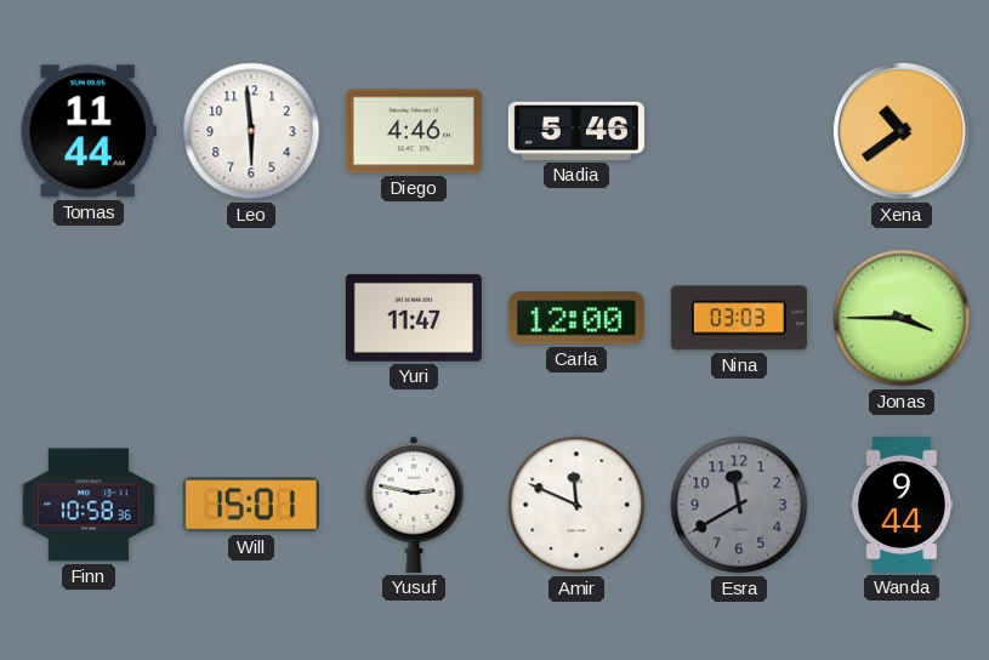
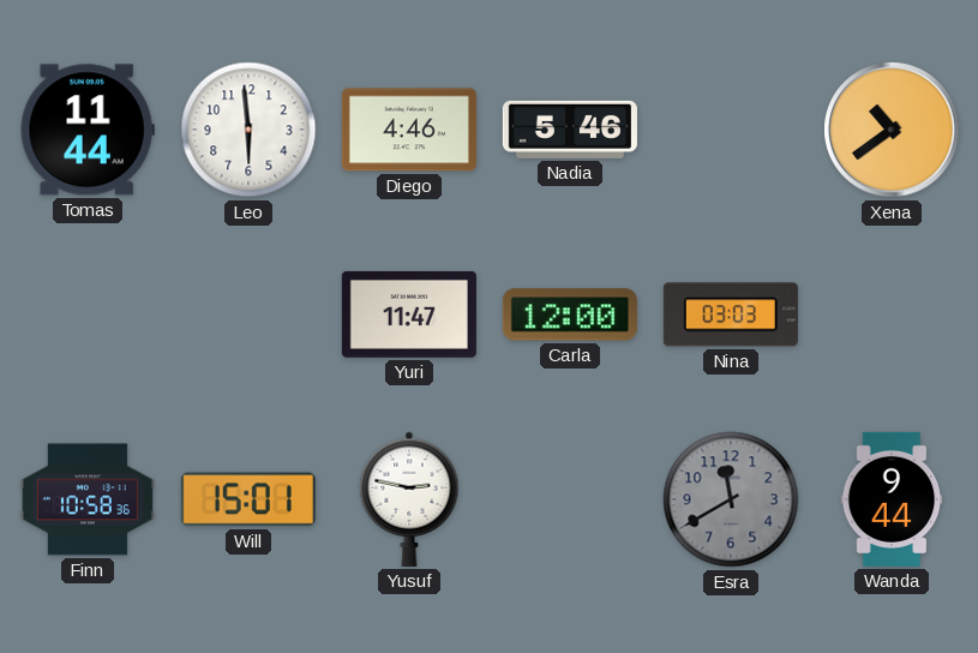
Jonas: 3:45 -> none (902, 318)
Amir: 11:49 -> none (576, 505)
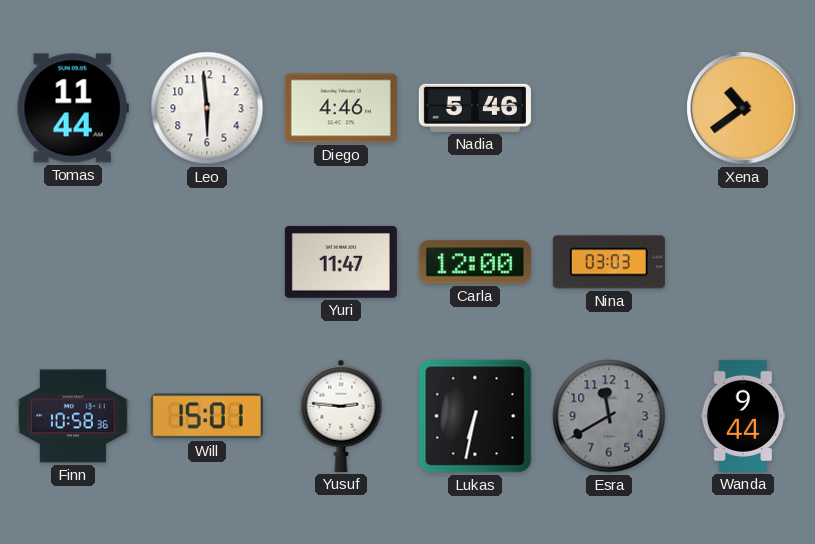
Yusuf: 2:47 -> 2:46 (341, 416)
Lukas: none -> 6:32 (475, 416)
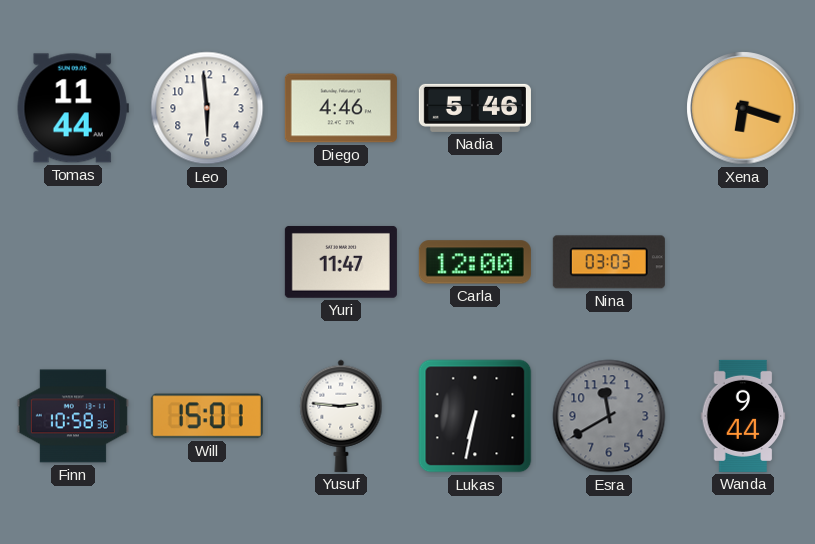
Xena: 10:39 -> 6:18 (743, 108)
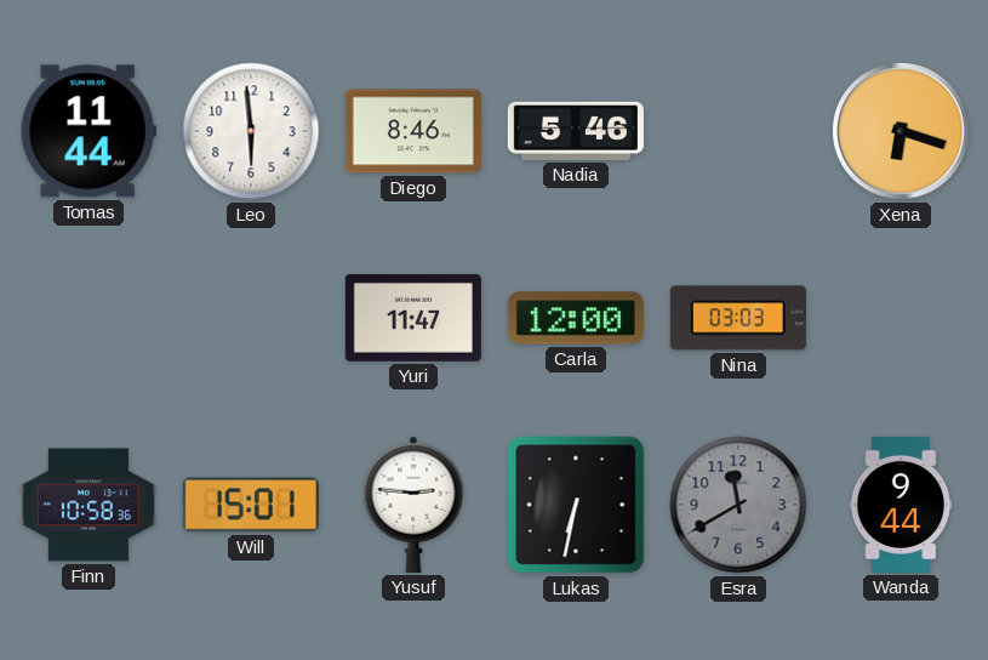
Diego: 4:46 -> 8:46 (413, 131)
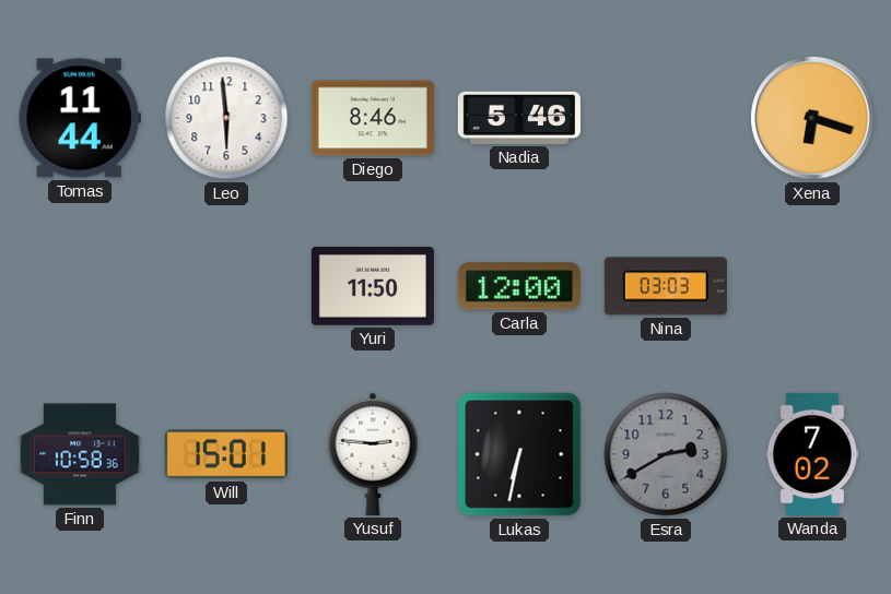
Yuri: 11:47 -> 11:50 (373, 286)
Esra: 11:40 -> 2:40 (666, 454)
Wanda: 9:44 -> 7:02 (812, 454)
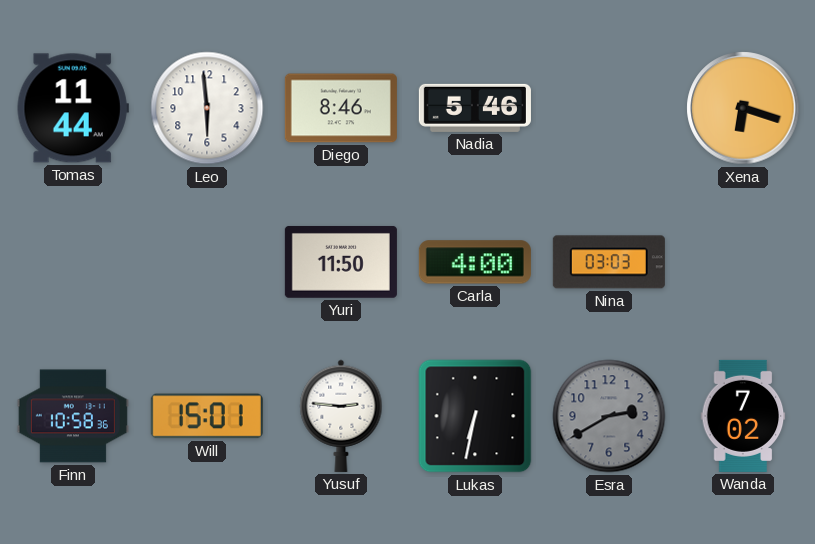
Carla: 12:00 -> 4:00 (475, 262)
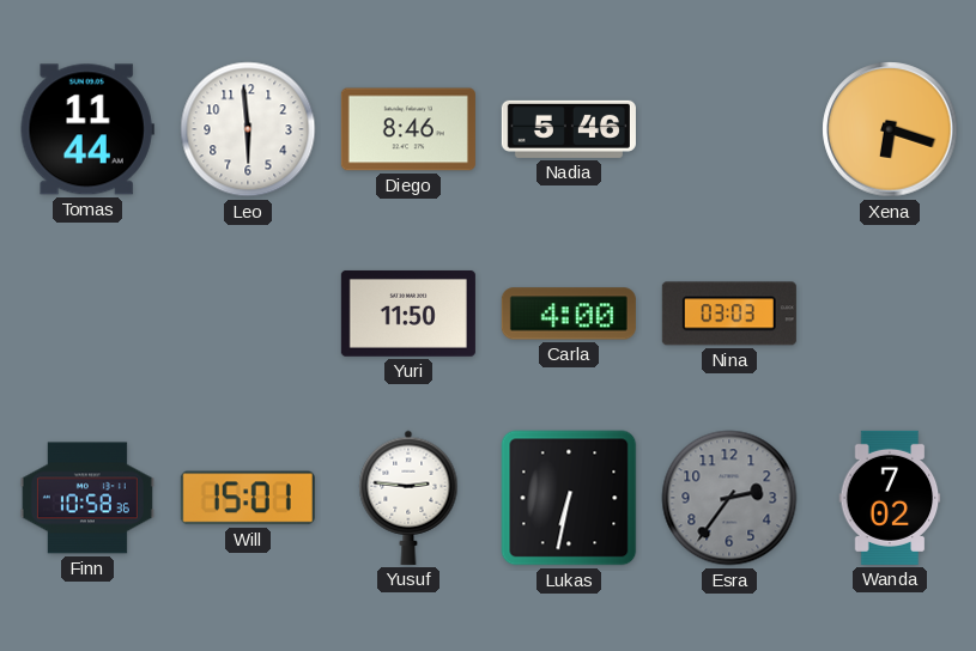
Esra: 2:40 -> 2:36 (729, 498)
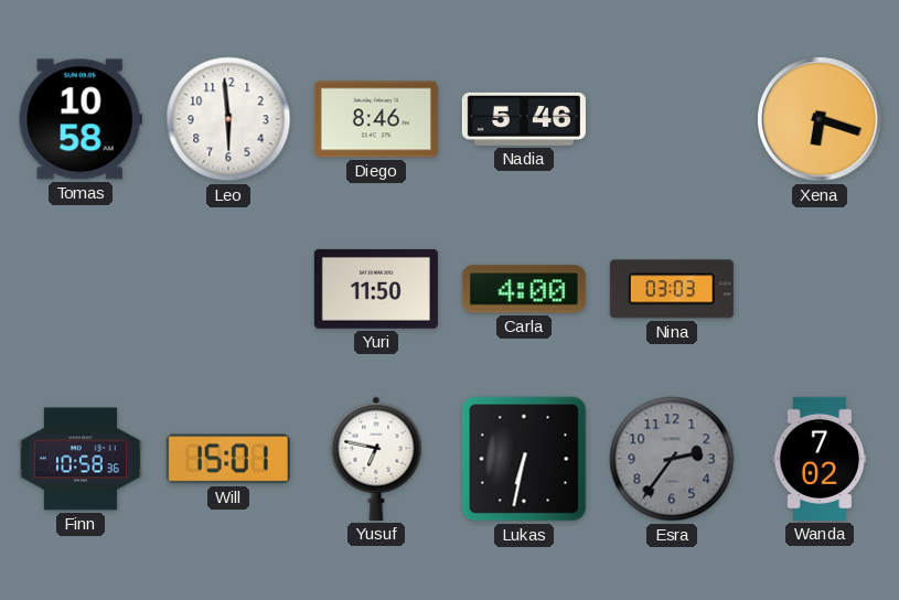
Tomas: 11:44 -> 10:58 (81, 119)
Yusuf: 2:46 -> 6:47 (376, 459)
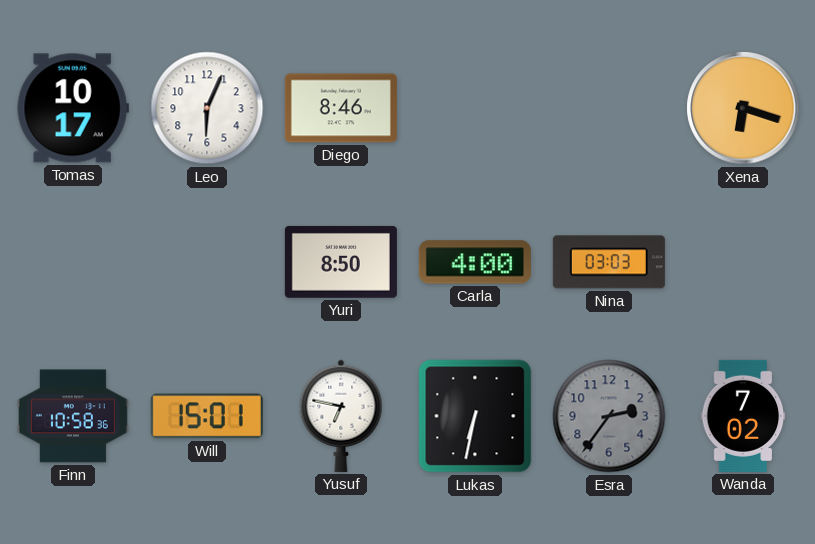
Tomas: 10:58 -> 10:17 (73, 108)
Leo: 5:59 -> 6:04 (207, 108)
Nadia: 5:46 -> none (524, 119)
Yuri: 11:50 -> 8:50 (341, 262)
